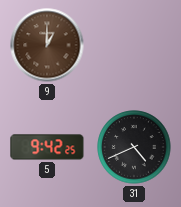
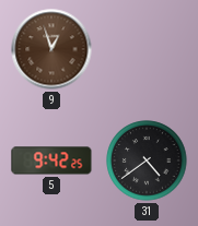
9: 1:00 -> 12:57 (51, 49)
31: 4:41 -> 4:39 (147, 160)
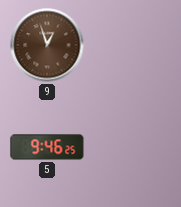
5: 9:42 -> 9:46 (47, 147)
31: 4:39 -> none (147, 160)
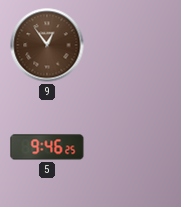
9: 12:57 -> 12:54 (47, 45)
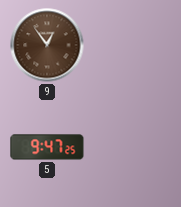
5: 9:46 -> 9:47 (47, 147)
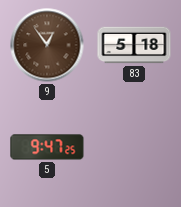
83: none -> 5:18 (134, 45)
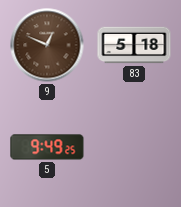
9: 12:54 -> 12:49 (47, 45)
5: 9:47 -> 9:49 (47, 147)
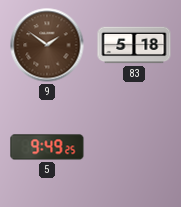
9: 12:49 -> 1:51 (47, 45)
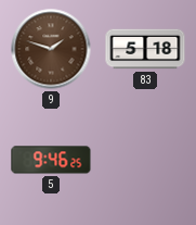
9: 1:51 -> 1:48 (51, 49)
5: 9:49 -> 9:46 (51, 160)
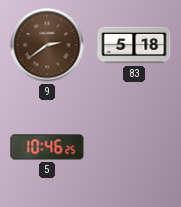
9: 1:48 -> 2:39 (47, 45)
5: 9:46 -> 10:46 (47, 147)
